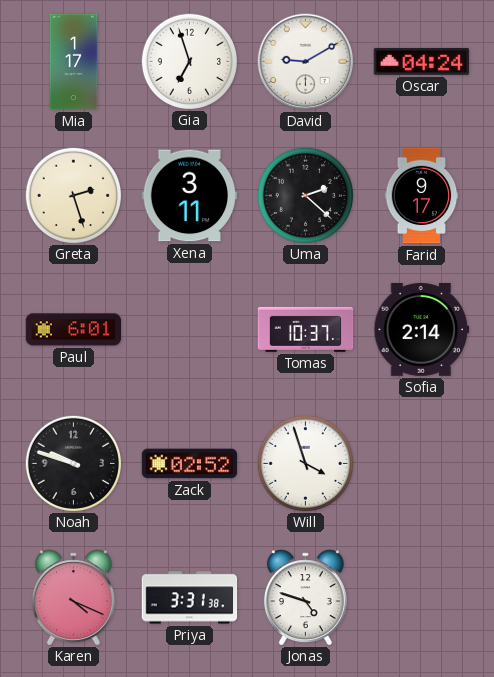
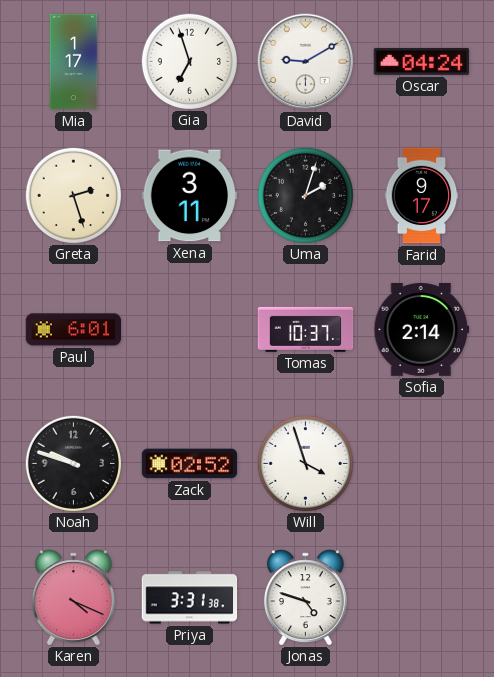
Uma: 2:22 -> 2:03 (305, 195)
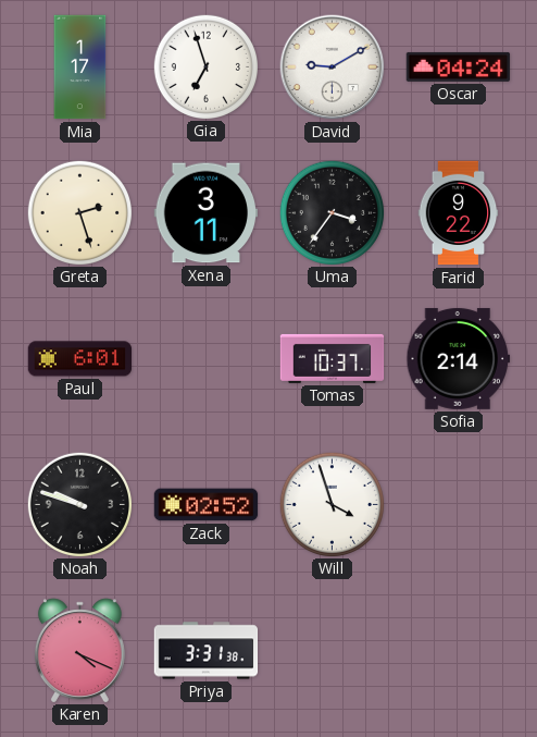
Uma: 2:03 -> 3:36 (332, 212)
Farid: 9:17 -> 9:22 (459, 213)
Jonas: 4:48 -> none (305, 597)
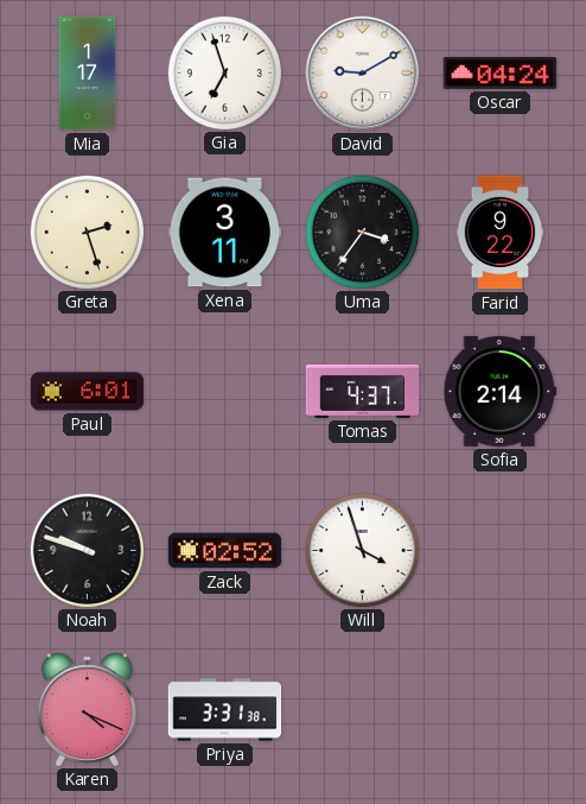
Tomas: 10:37 -> 4:37 (363, 391)
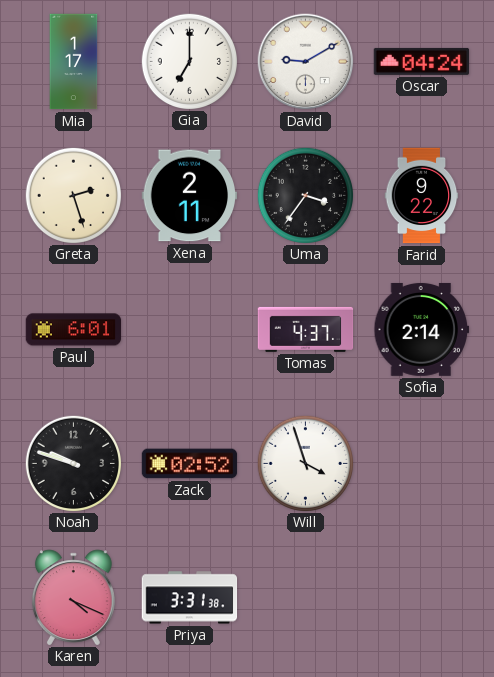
Gia: 6:57 -> 7:00 (189, 61)
Xena: 3:11 -> 2:11 (190, 196)
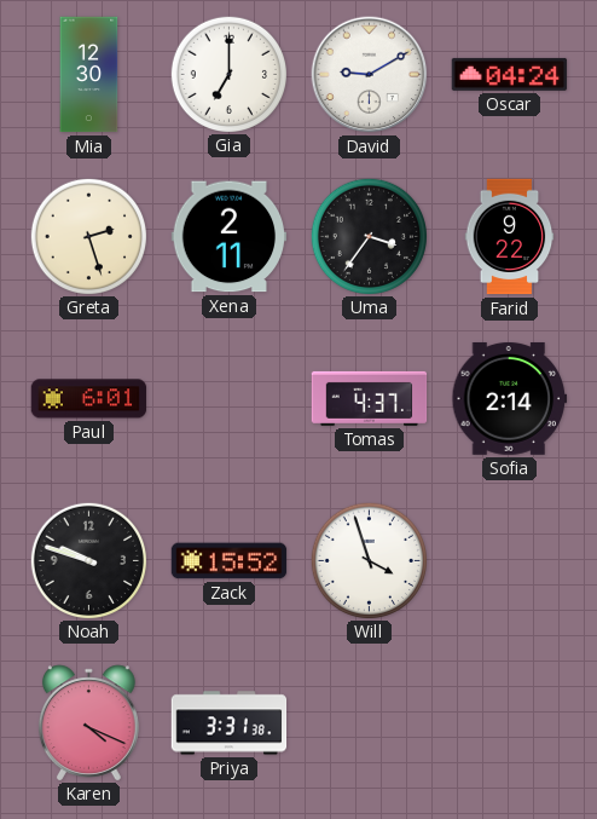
Mia: 1:17 -> 12:30 (89, 75)
Zack: 02:52 -> 15:52 (230, 561)
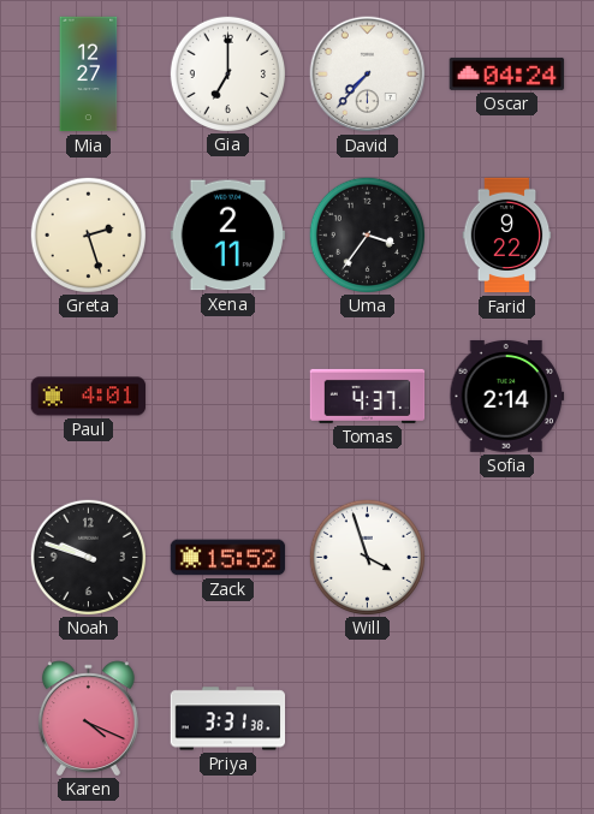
Mia: 12:30 -> 12:27 (89, 75)
David: 9:10 -> 7:37 (368, 75)
Paul: 6:01 -> 4:01 (89, 397)
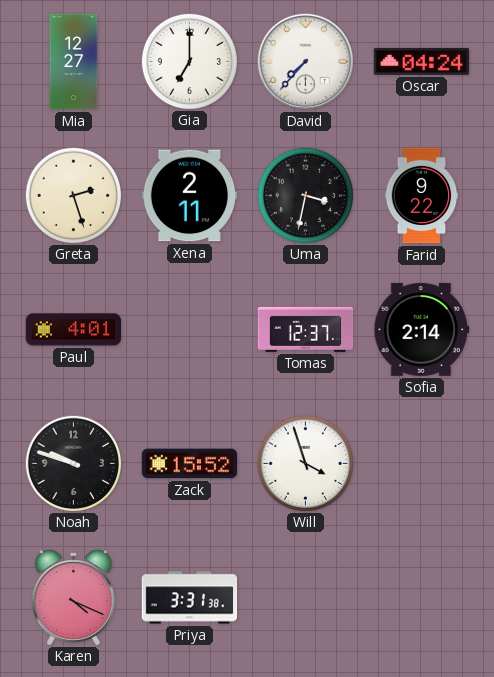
Uma: 3:36 -> 3:32 (305, 195)
Tomas: 4:37 -> 12:37 (306, 329)
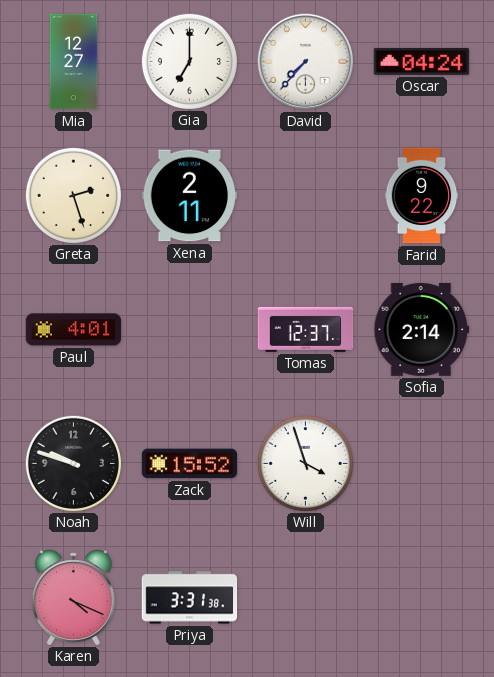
Uma: 3:32 -> none (305, 195)
